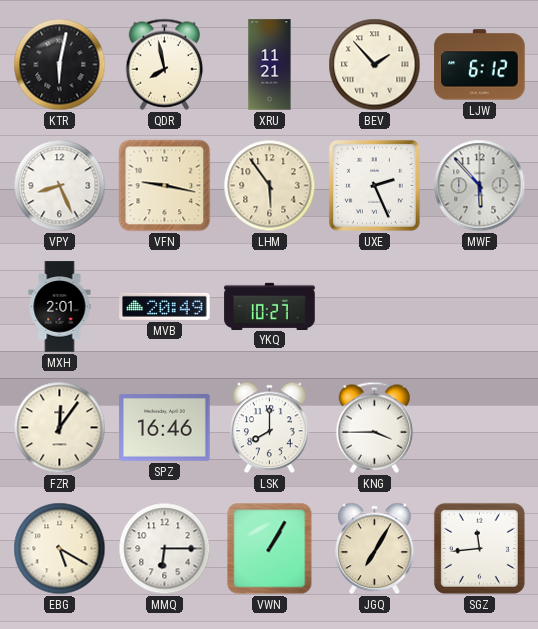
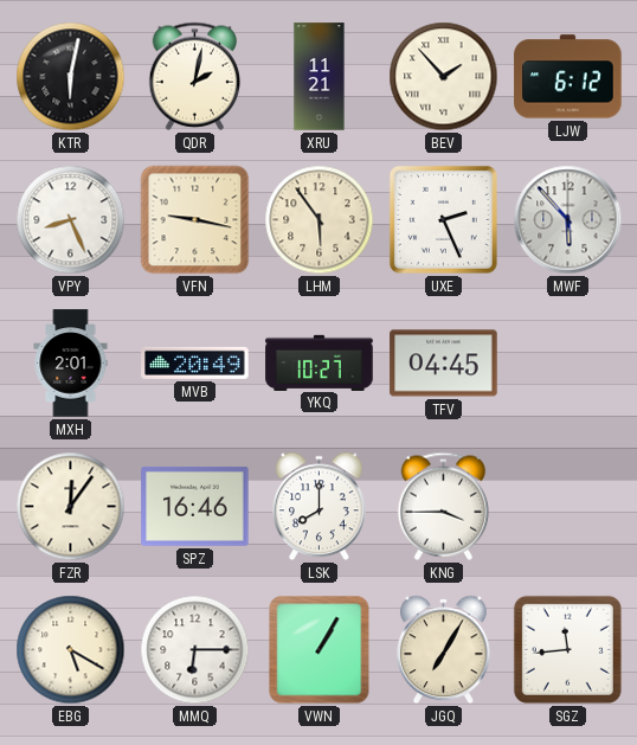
QDR: 7:58 -> 2:02 (195, 76)
TFV: none -> 04:45 (444, 364)
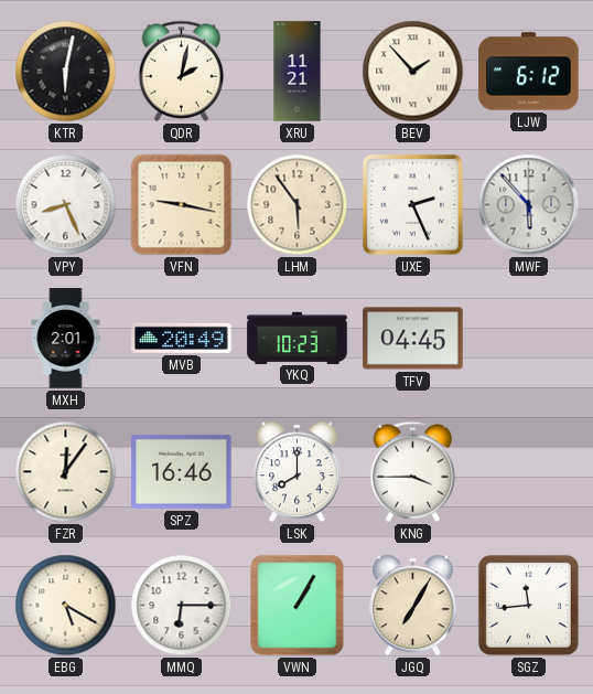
YKQ: 10:27 -> 10:23 (298, 338)
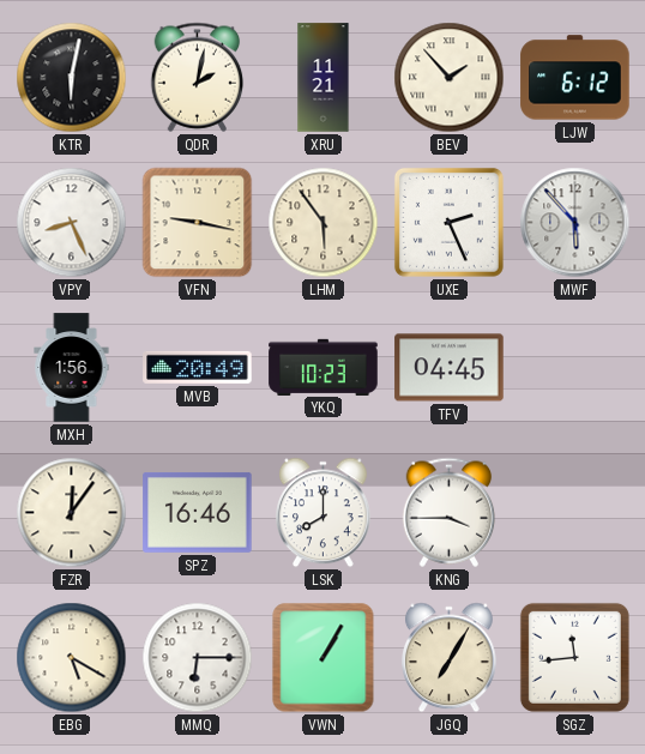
MXH: 2:01 -> 1:56 (72, 368)
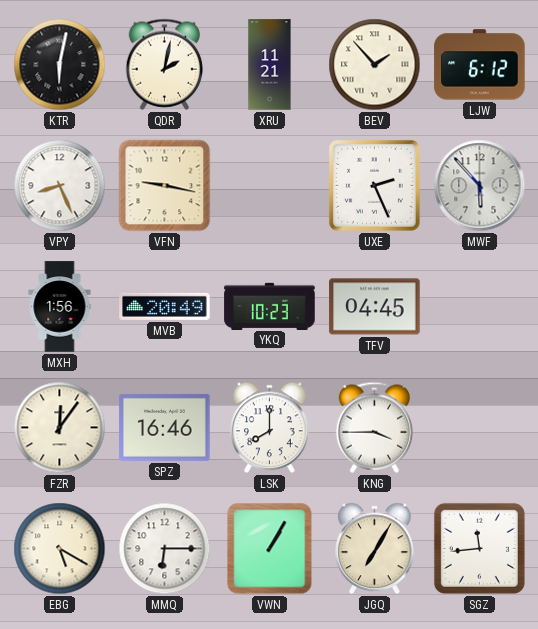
LHM: 5:54 -> none (324, 223)
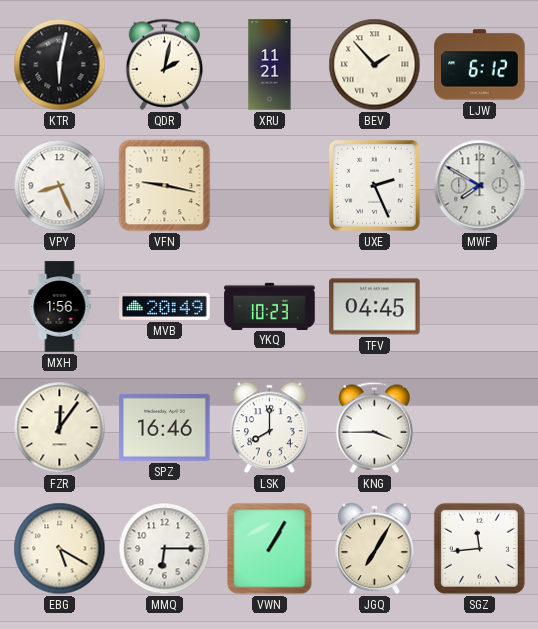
MWF: 5:53 -> 7:50 (480, 186)
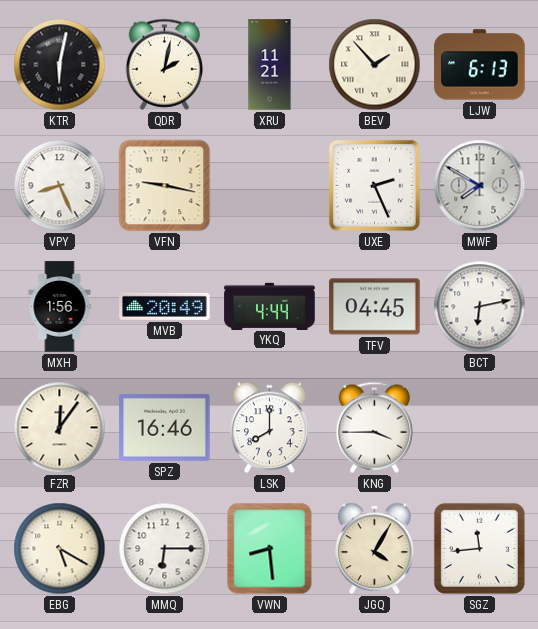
LJW: 6:12 -> 6:13 (480, 65)
YKQ: 10:23 -> 4:44 (270, 306)
BCT: none -> 6:13 (480, 307)
VWN: 1:05 -> 8:29 (270, 549)
JGQ: 7:05 -> 4:05 (375, 549)
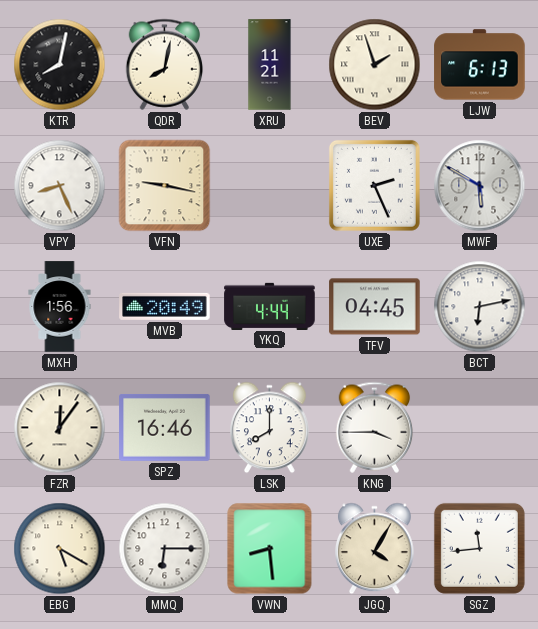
KTR: 6:02 -> 8:02 (60, 65)
QDR: 2:02 -> 8:02 (165, 64)
BEV: 1:53 -> 1:57 (375, 65)
MWF: 7:50 -> 5:50 (480, 186)
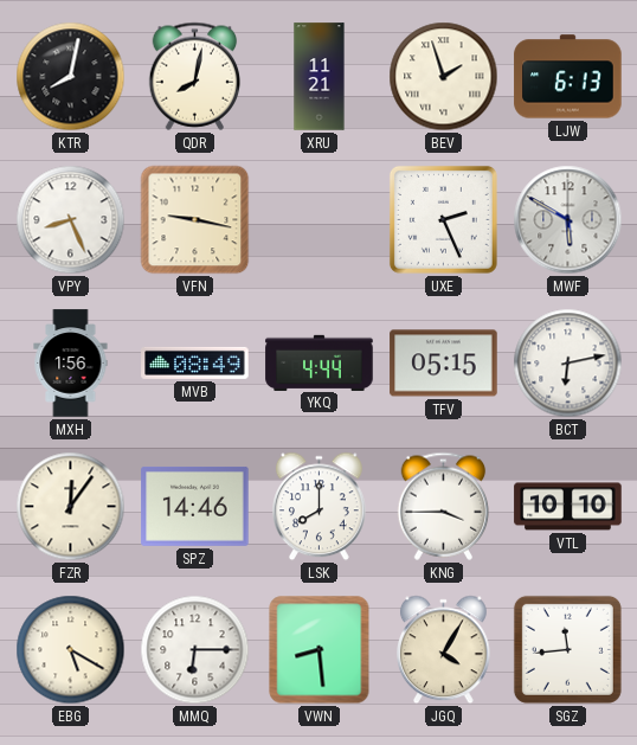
MVB: 20:49 -> 08:49 (195, 362)
TFV: 04:45 -> 05:15 (444, 364)
SPZ: 16:46 -> 14:46 (195, 506)
VTL: none -> 10:10 (568, 507)
